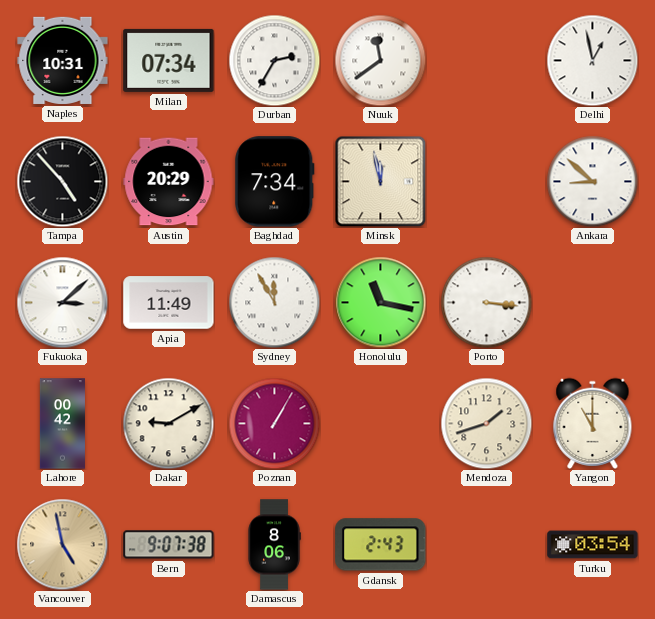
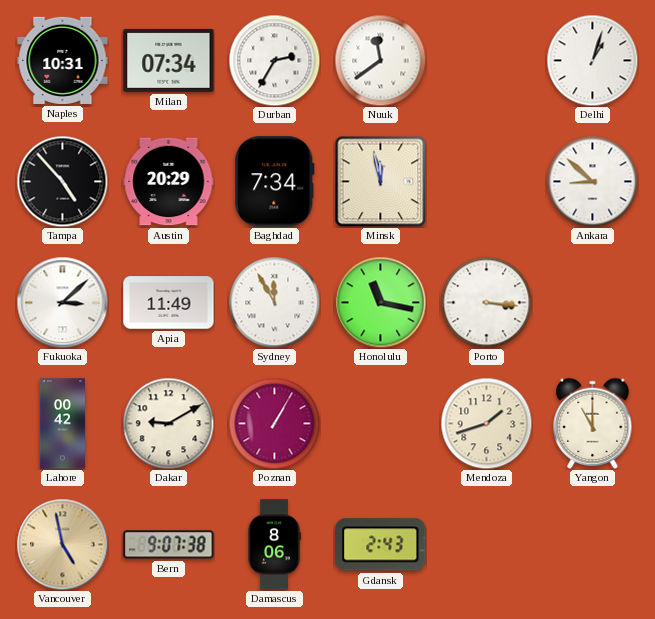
Delhi: 12:58 -> 1:03 (592, 60)
Turku: 03:54 -> none (593, 545)
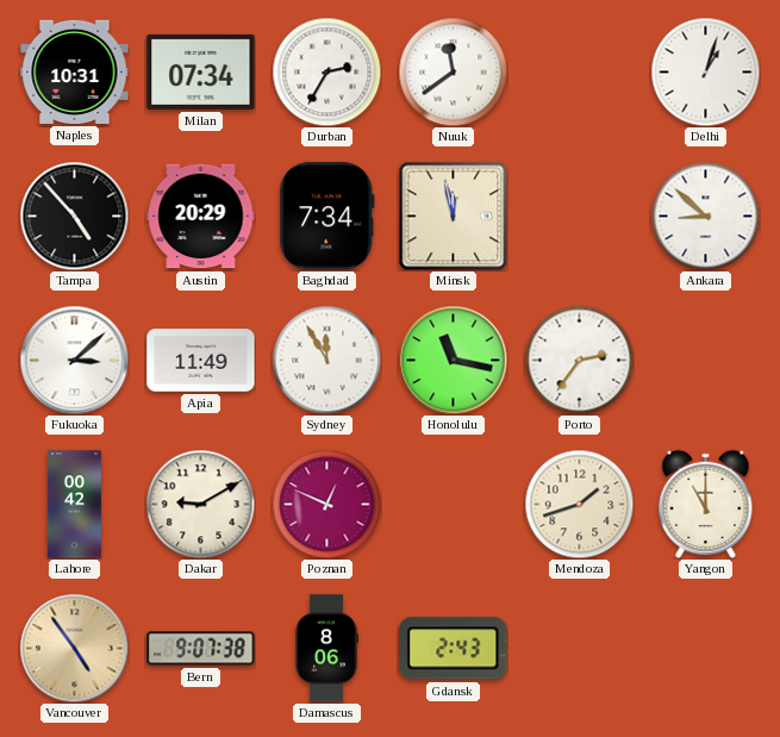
Porto: 3:16 -> 2:36 (579, 360)
Poznan: 1:05 -> 12:49 (326, 504)
Vancouver: 4:58 -> 4:54 (74, 648)
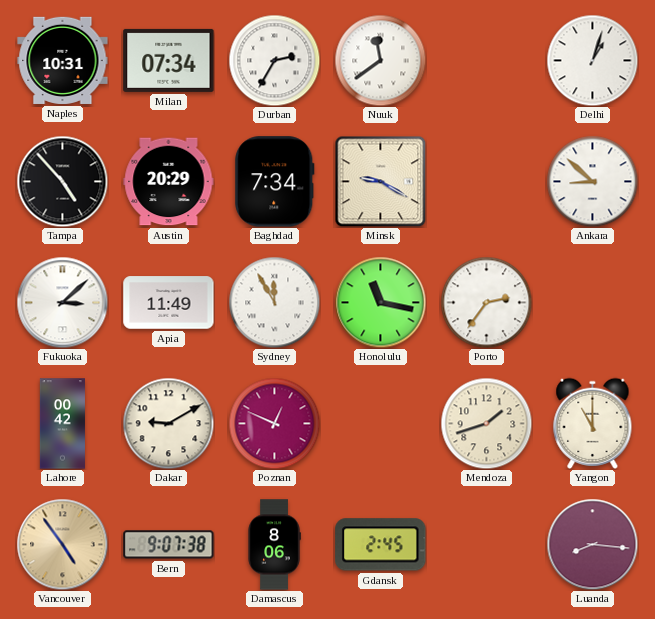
Minsk: 11:58 -> 9:20 (380, 181)
Gdansk: 2:43 -> 2:45 (381, 545)
Luanda: none -> 8:16 (592, 544)
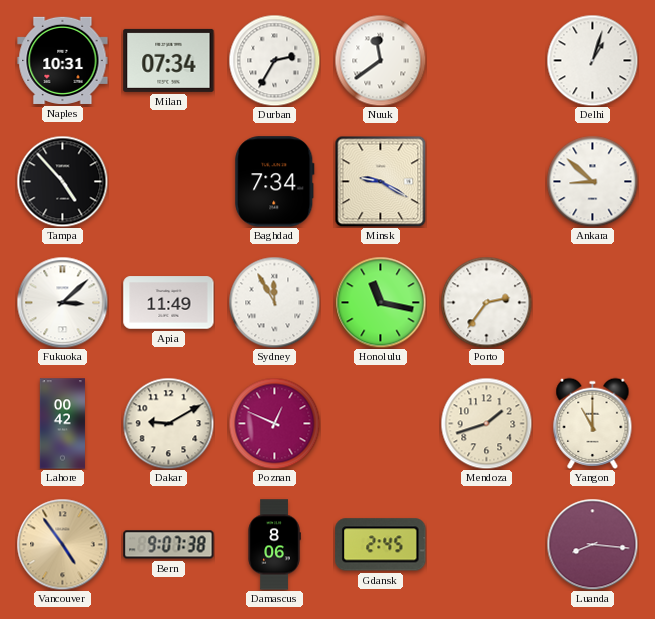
Austin: 20:29 -> none (169, 182)
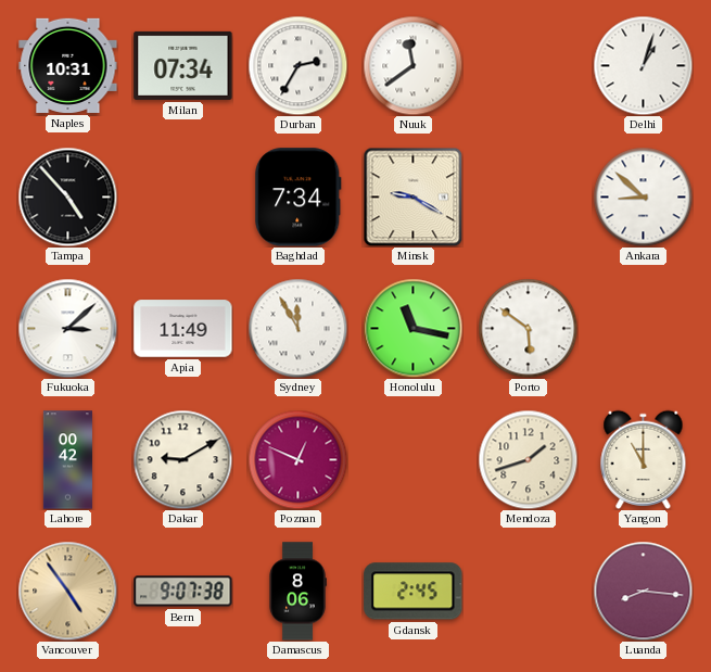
Porto: 2:36 -> 5:51 (528, 328)
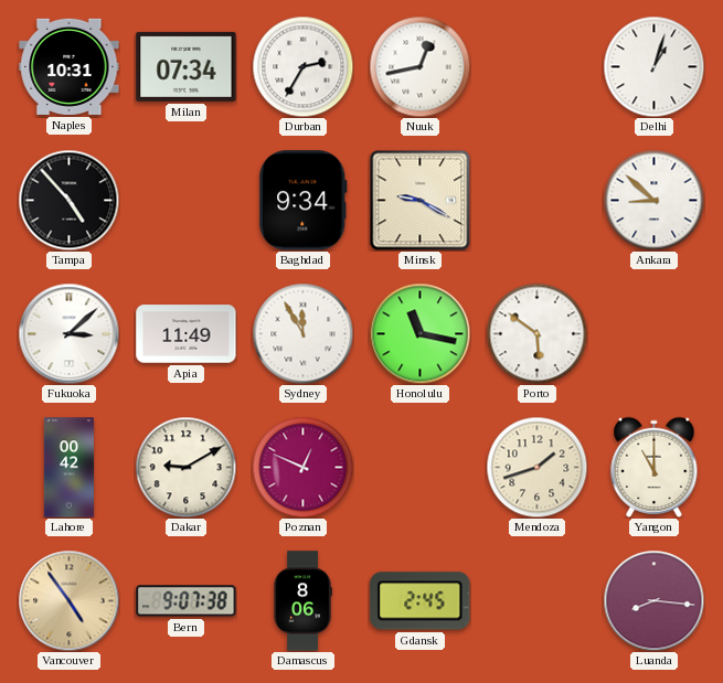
Nuuk: 11:39 -> 12:43 (419, 66)
Baghdad: 7:34 -> 9:34 (304, 201)
